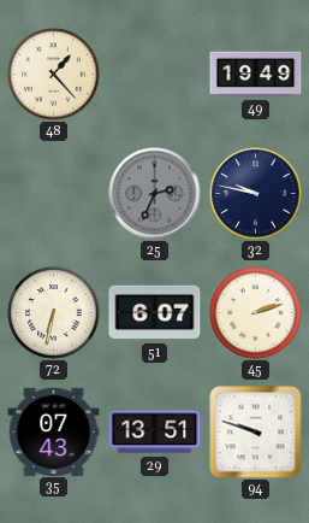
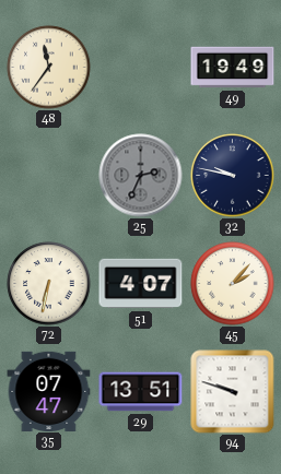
48: 1:23 -> 11:36 (49, 68)
51: 6:07 -> 4:07 (141, 284)
45: 2:12 -> 2:07 (233, 284)
35: 07:43 -> 07:47 (49, 391)
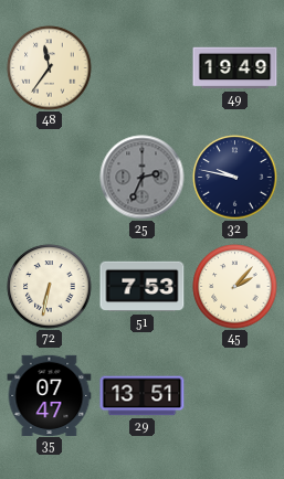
51: 4:07 -> 7:53 (143, 287)
94: 9:48 -> none (233, 392)
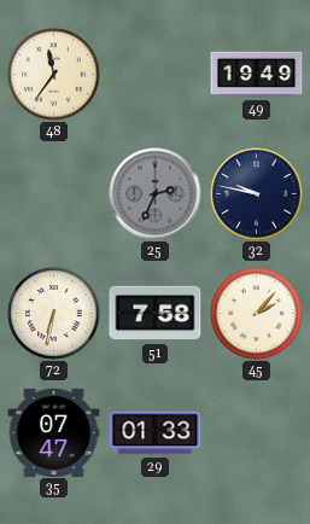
51: 7:53 -> 7:58 (156, 314)
29: 13:51 -> 01:33 (156, 433)
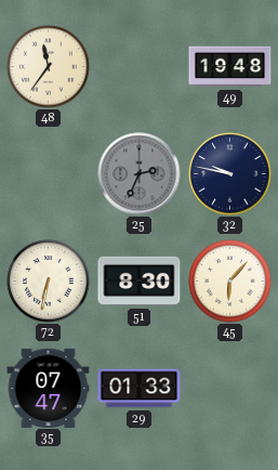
49: 19:49 -> 19:48 (230, 67)
51: 7:58 -> 8:30 (140, 282)
45: 2:07 -> 6:07 (230, 282)
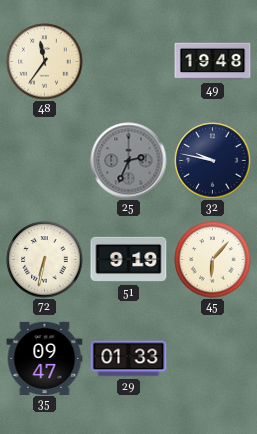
51: 8:30 -> 9:19 (129, 260)
35: 07:47 -> 09:47 (45, 358)
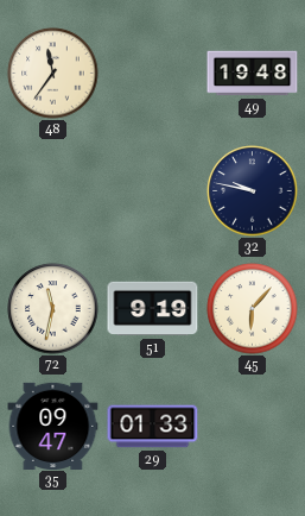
25: 2:34 -> none (129, 161)
72: 6:32 -> 11:32 (53, 309)
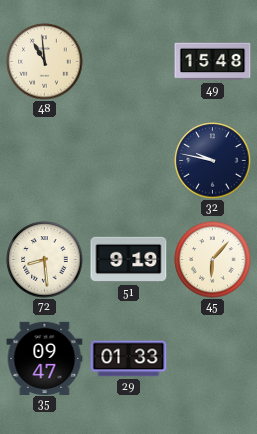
48: 11:36 -> 10:59 (45, 62)
49: 19:48 -> 15:48 (213, 62)
72: 11:32 -> 8:29 (45, 260)
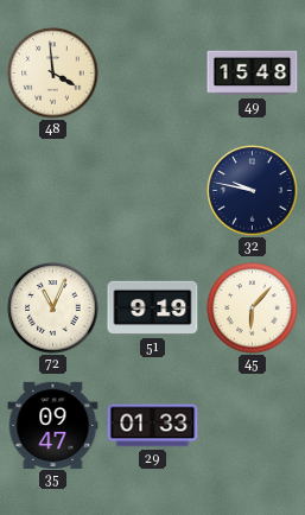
48: 10:59 -> 3:59 (53, 74)
72: 8:29 -> 11:04 (53, 309)
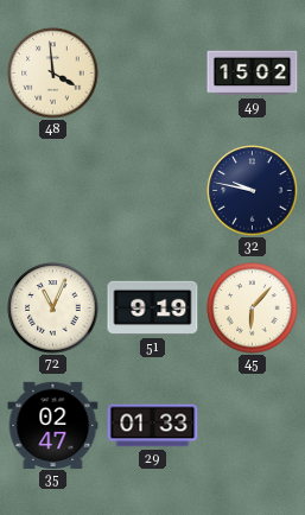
49: 15:48 -> 15:02 (253, 74)
35: 09:47 -> 02:47 (53, 425)
